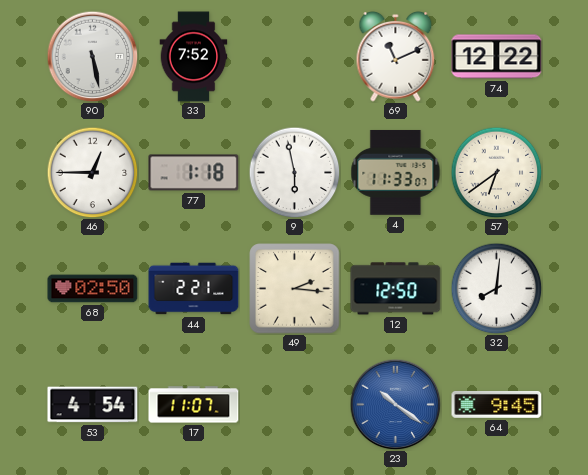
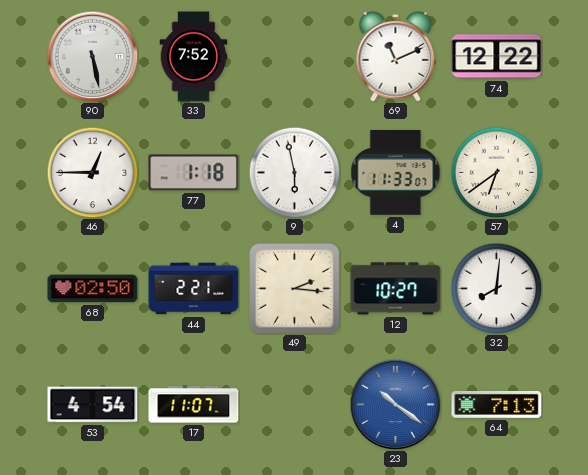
12: 12:50 -> 10:27 (396, 289)
64: 9:45 -> 7:13 (497, 404)
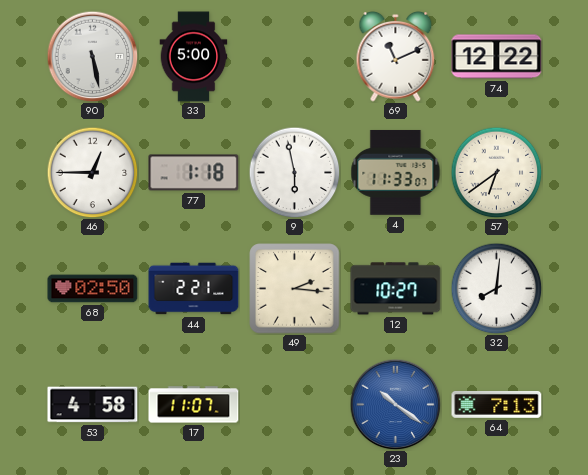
33: 7:52 -> 5:00 (194, 57)
53: 4:54 -> 4:58 (93, 405)
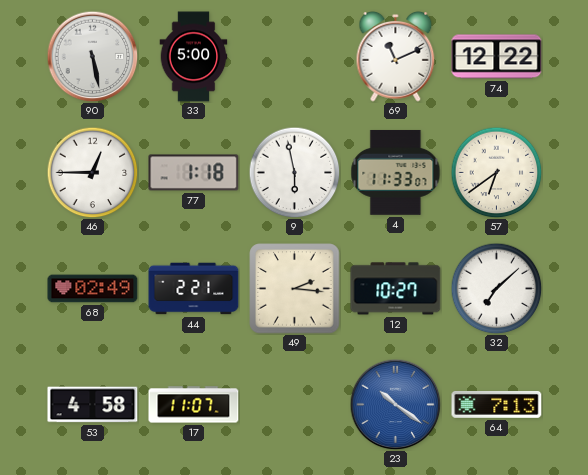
68: 02:50 -> 02:49 (93, 289)
32: 8:01 -> 7:08 (496, 288)
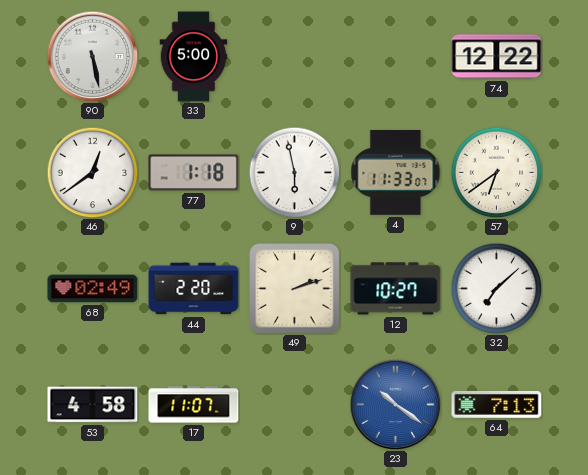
69: 11:11 -> none (396, 56)
46: 12:45 -> 12:39 (92, 172)
44: 2:21 -> 2:20 (194, 289)
49: 2:16 -> 2:12 (295, 289)
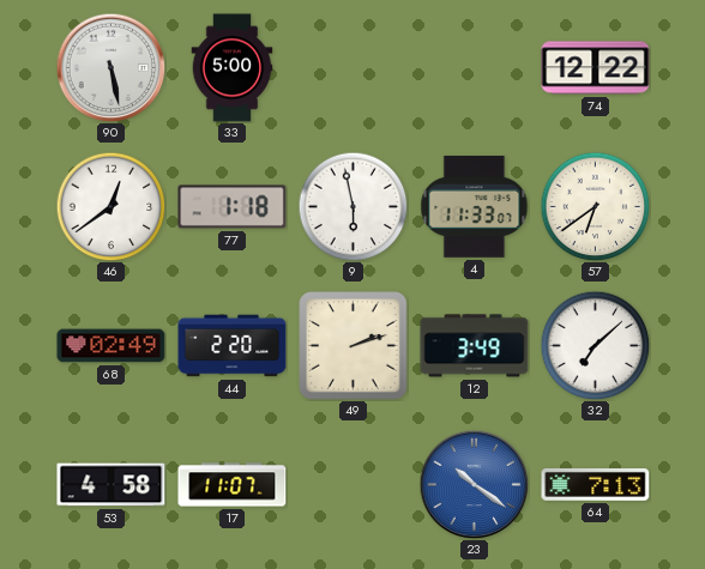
12: 10:27 -> 3:49 (475, 346)
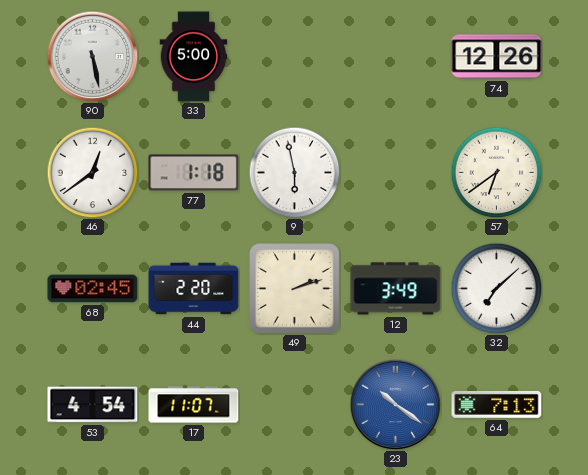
74: 12:22 -> 12:26 (497, 57)
4: 11:33 -> none (475, 206)
68: 02:49 -> 02:45 (93, 289)
53: 4:58 -> 4:54 (93, 405)
